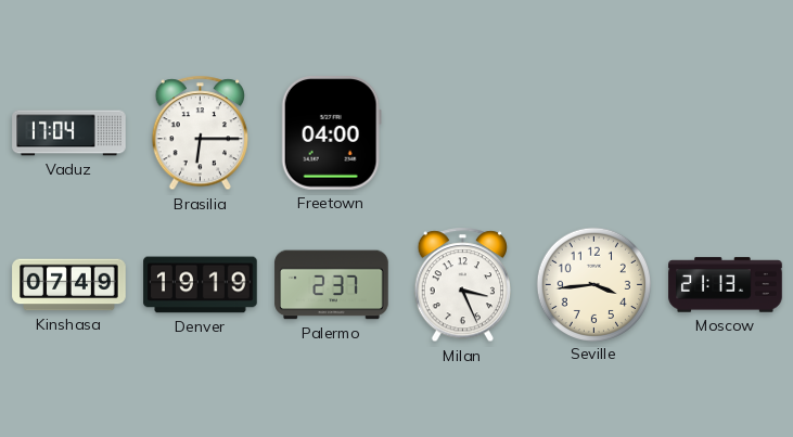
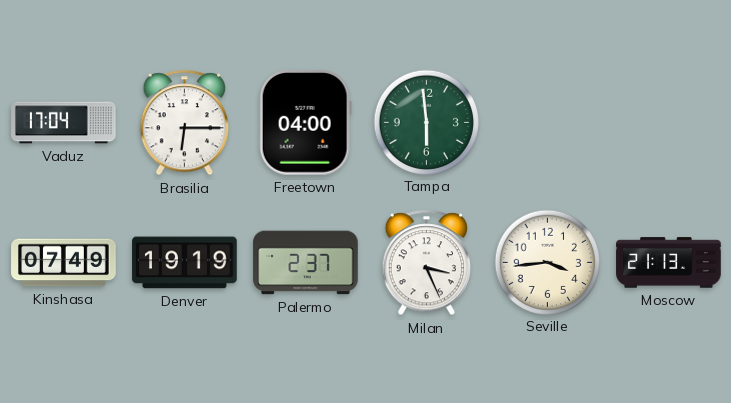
Tampa: none -> 5:59 (426, 122)
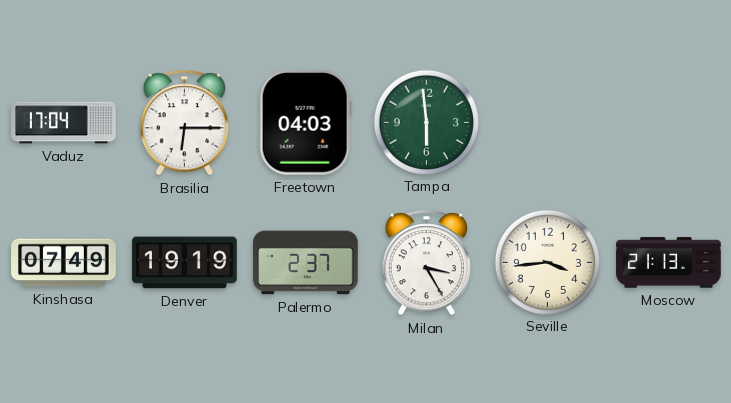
Freetown: 04:00 -> 04:03 (305, 123)
Milan: 3:26 -> 3:25 (426, 263)
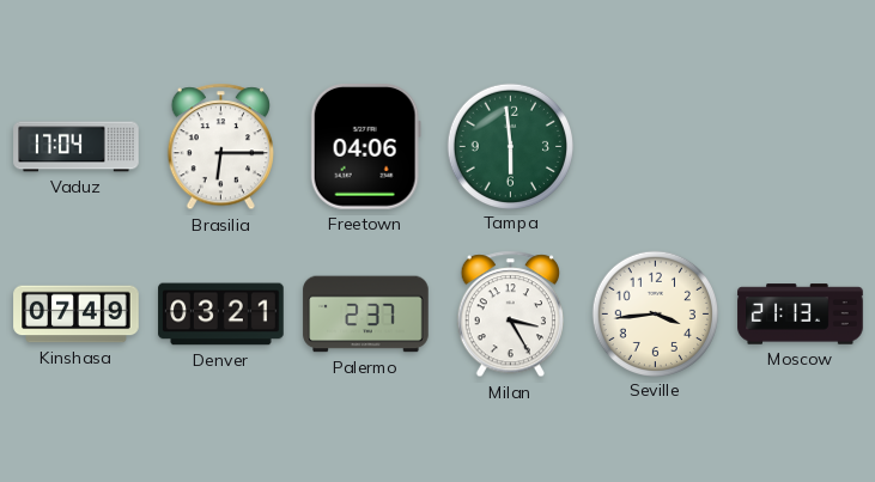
Freetown: 04:03 -> 04:06 (365, 147)
Denver: 19:19 -> 03:21 (221, 315)
